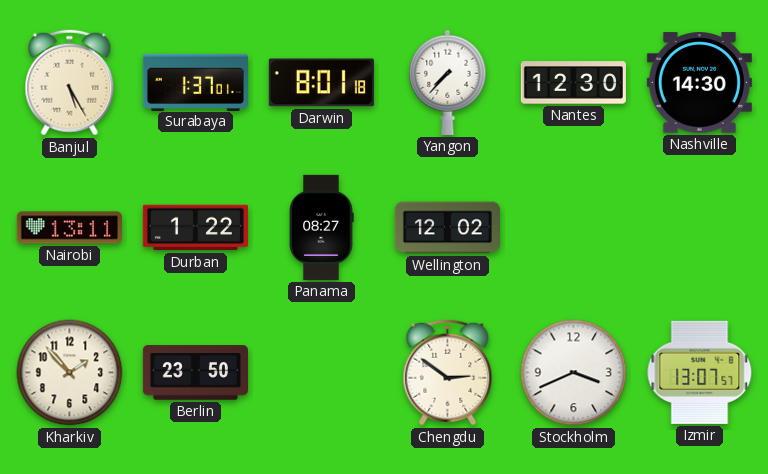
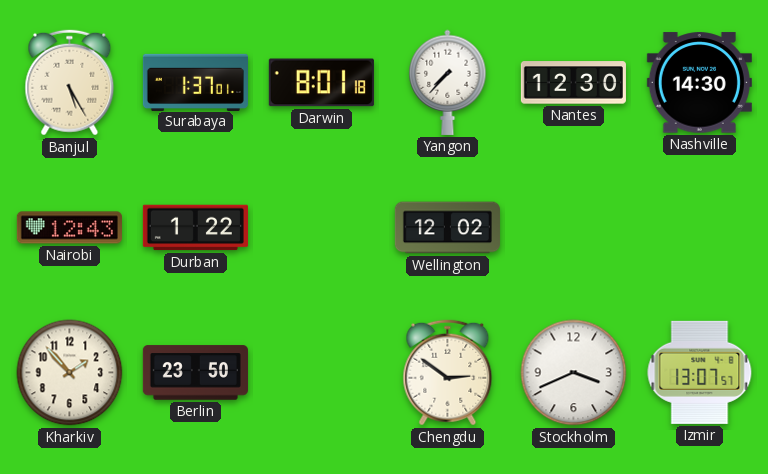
Nairobi: 13:11 -> 12:43 (69, 228)
Panama: 08:27 -> none (321, 227)
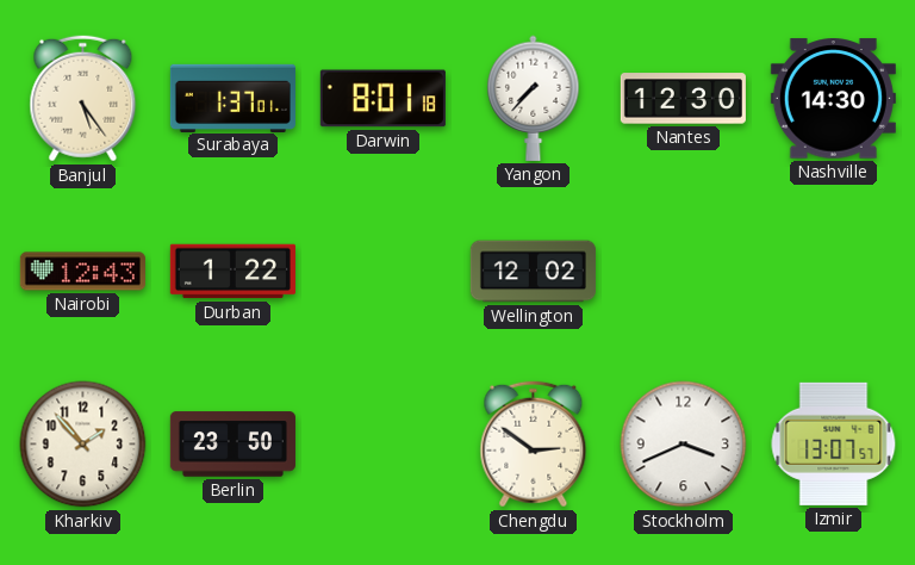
Banjul: 5:25 -> 5:24 (83, 99)
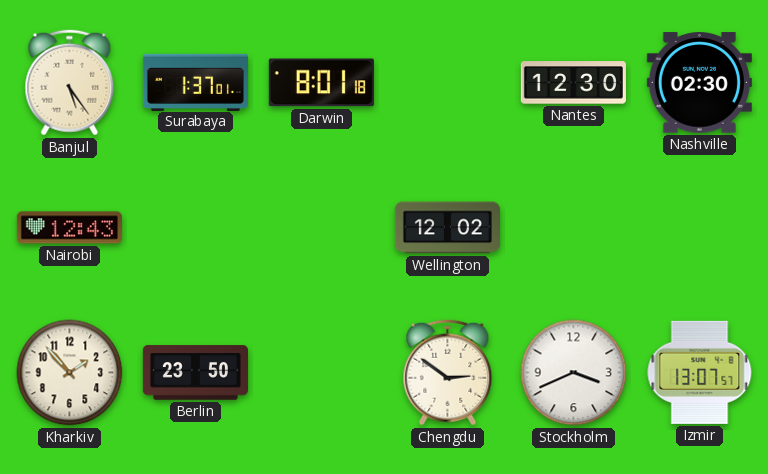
Yangon: 7:37 -> none (534, 98)
Nashville: 14:30 -> 02:30 (699, 83)
Durban: 1:22 -> none (232, 272)
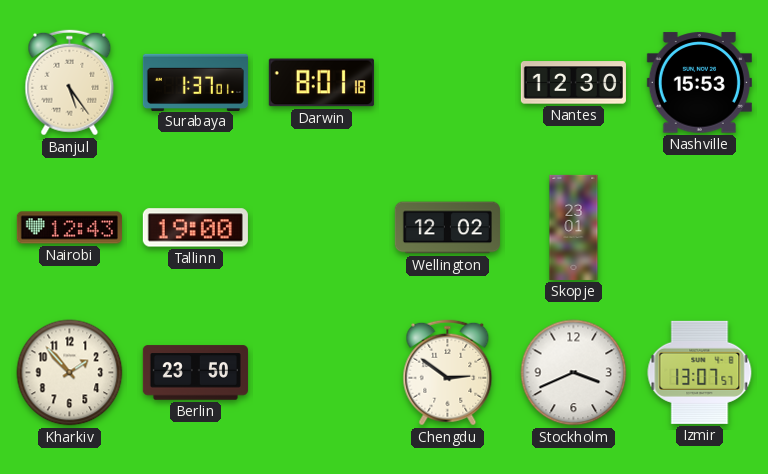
Nashville: 02:30 -> 15:53 (699, 83)
Tallinn: none -> 19:00 (195, 228)
Skopje: none -> 23:01 (574, 227)
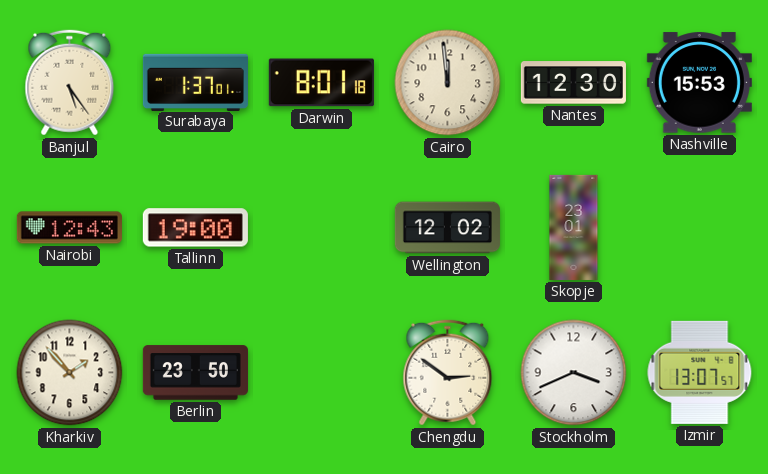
Cairo: none -> 11:59 (448, 83)
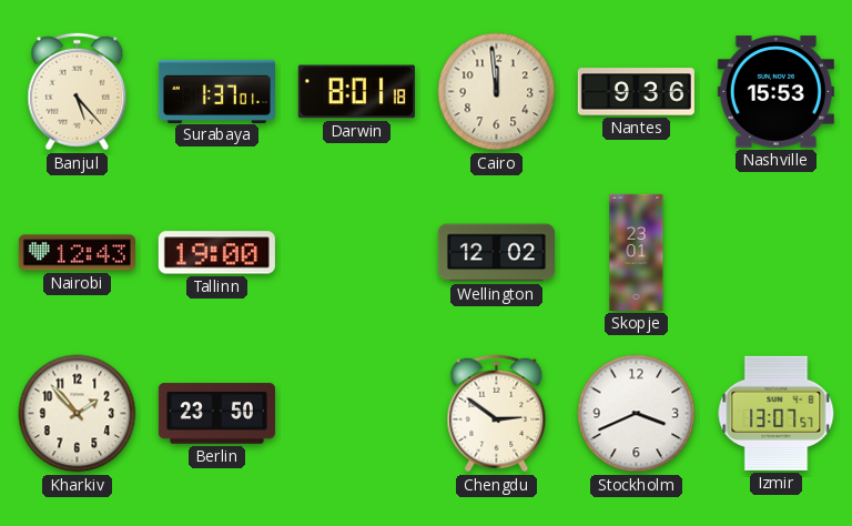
Banjul: 5:24 -> 5:23 (78, 92)
Nantes: 12:30 -> 9:36 (636, 92)
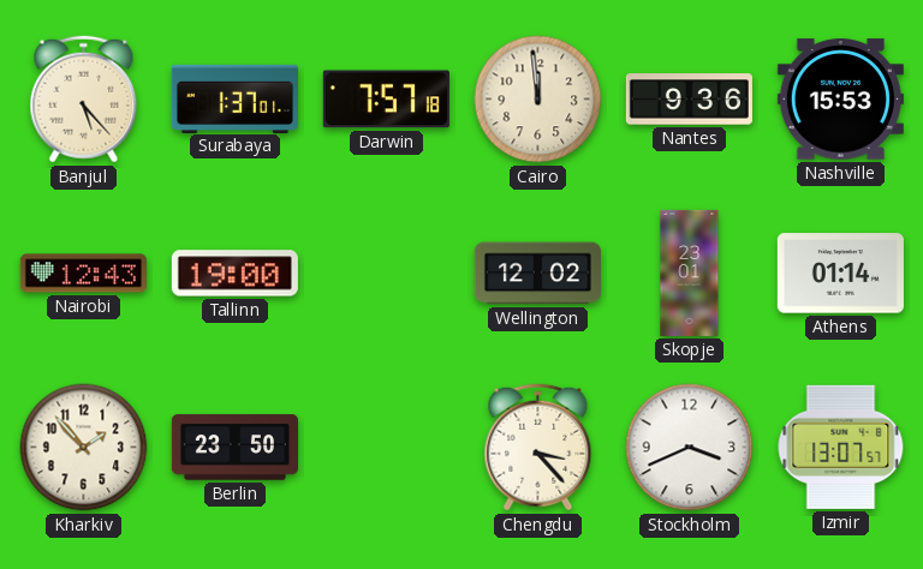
Darwin: 8:01 -> 7:57 (386, 100)
Athens: none -> 01:14 (840, 274)
Chengdu: 2:51 -> 3:23 (538, 448)
